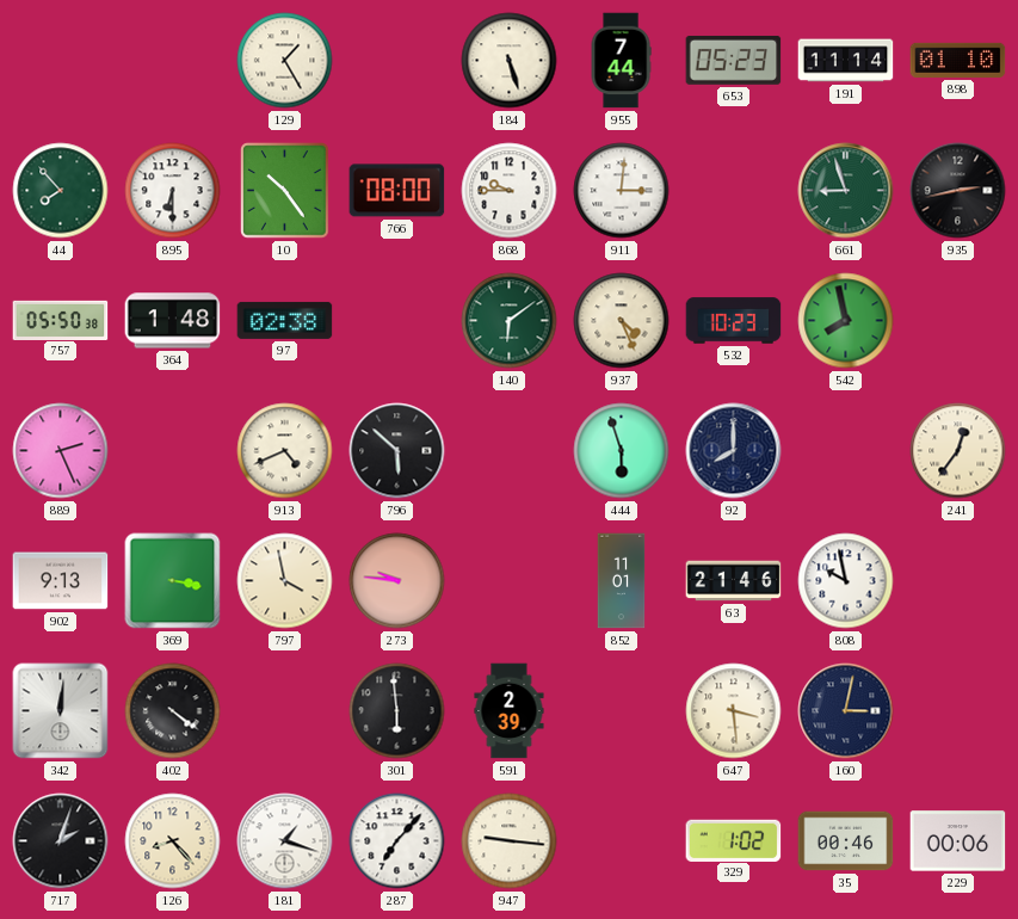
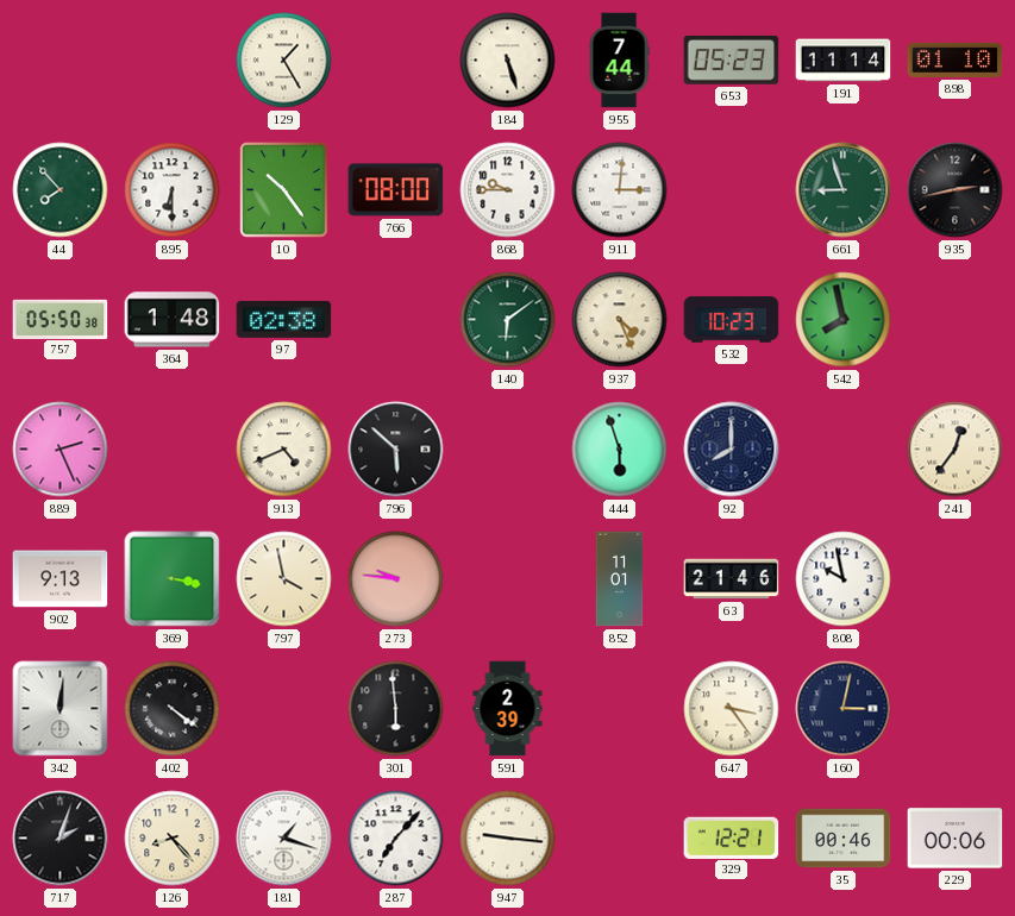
647: 3:29 -> 3:24 (732, 709)
329: 1:02 -> 12:21 (732, 837)
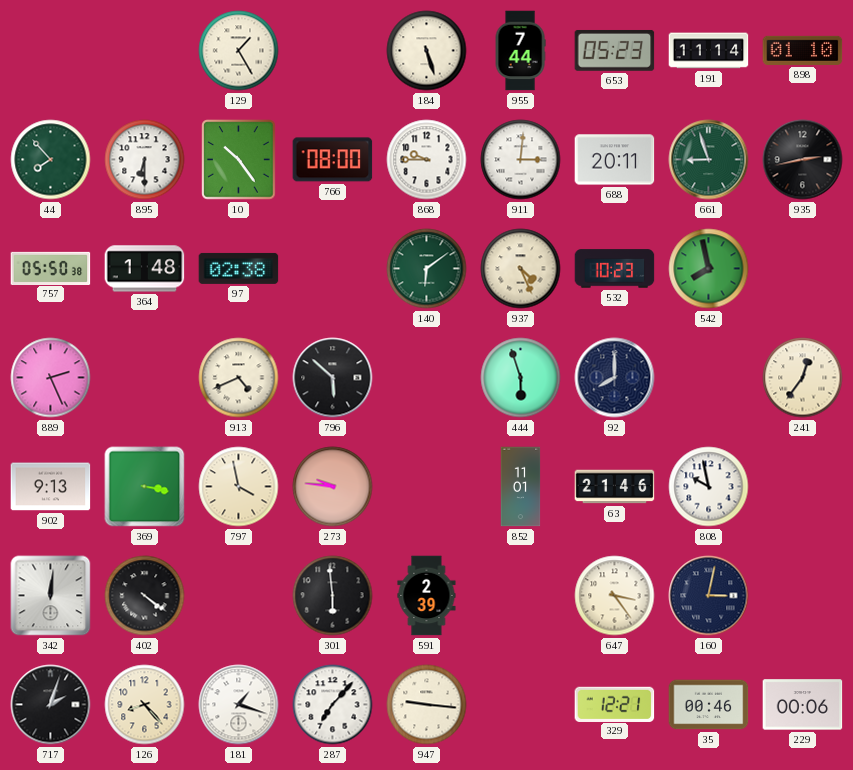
688: none -> 20:11 (615, 160)
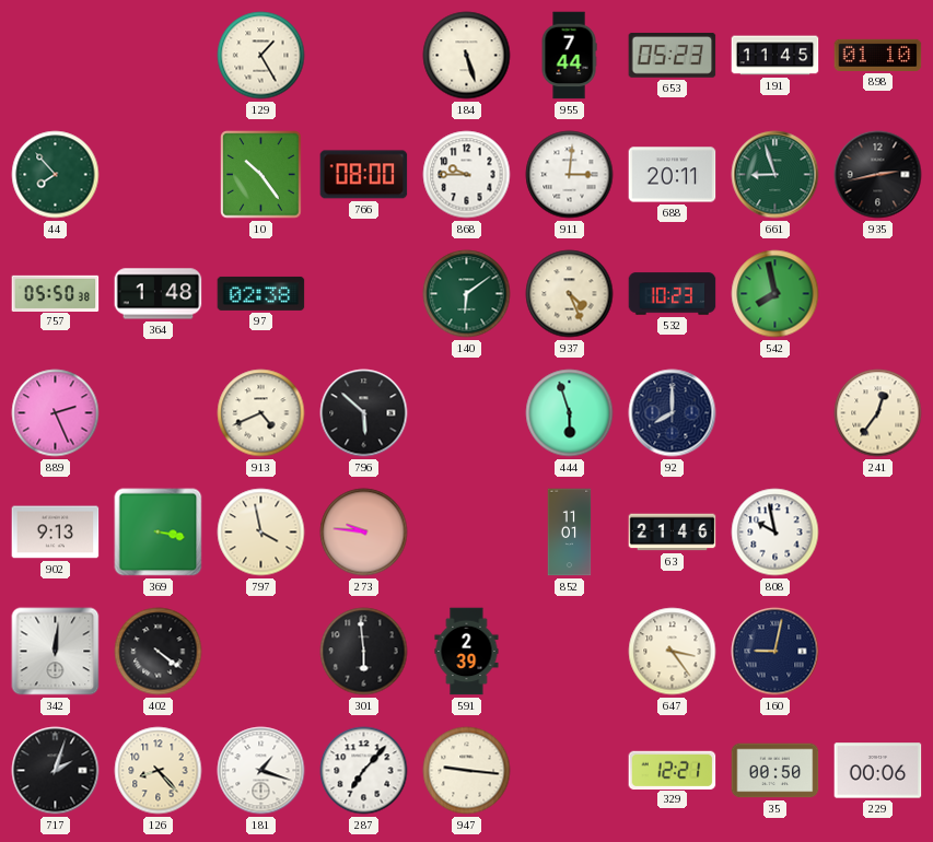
191: 11:14 -> 11:45 (775, 56)
895: 6:30 -> none (145, 160)
160: 3:02 -> 9:02 (775, 652)
35: 00:46 -> 00:50 (775, 771)
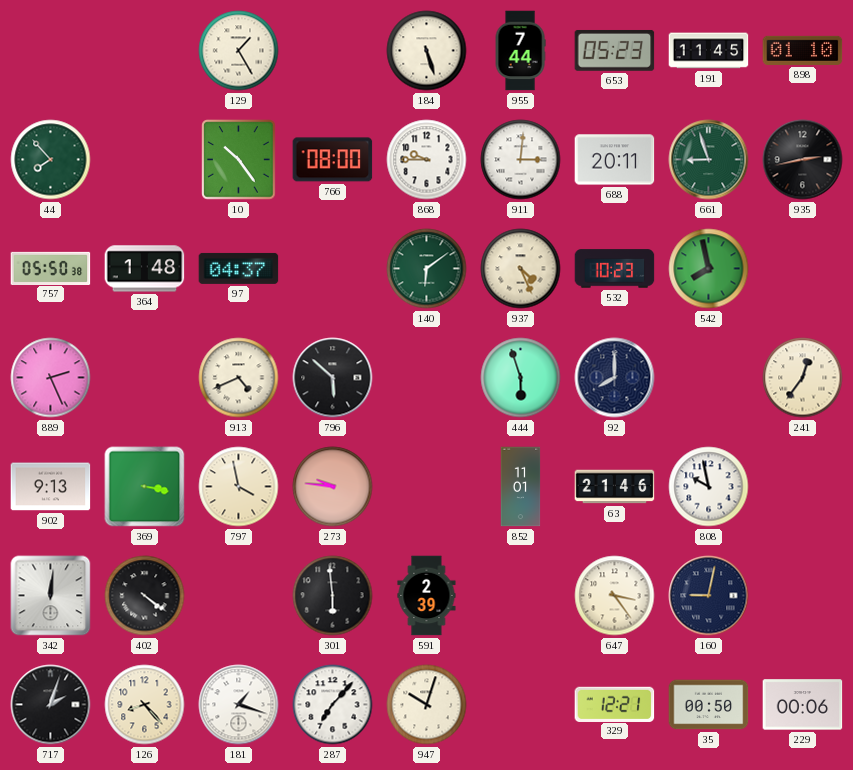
97: 02:38 -> 04:37 (239, 268)
947: 9:16 -> 10:03 (427, 705)
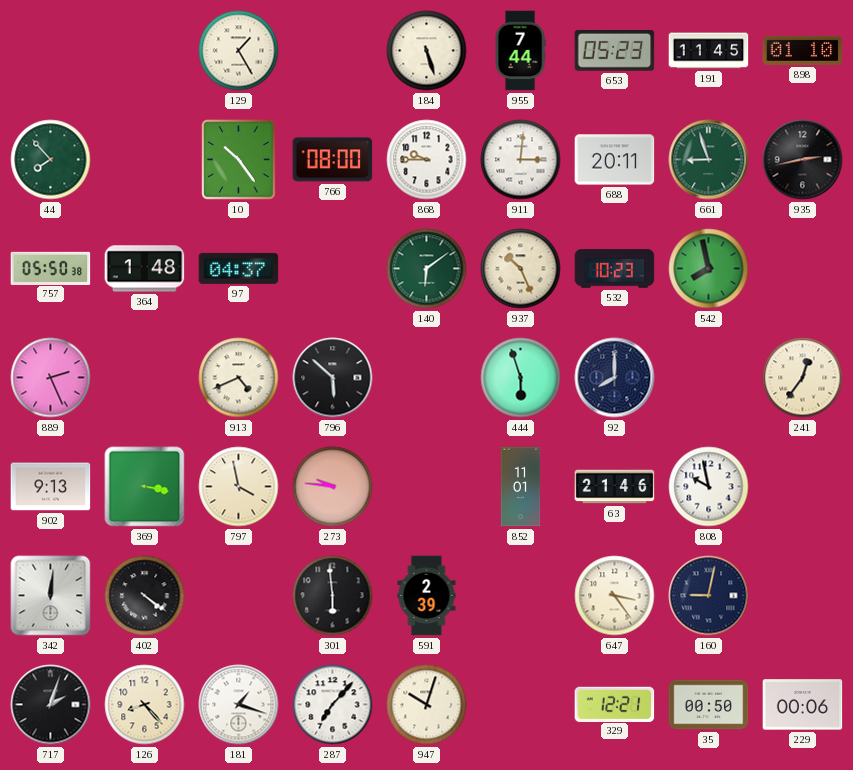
937: 4:26 -> 10:26 (521, 269)
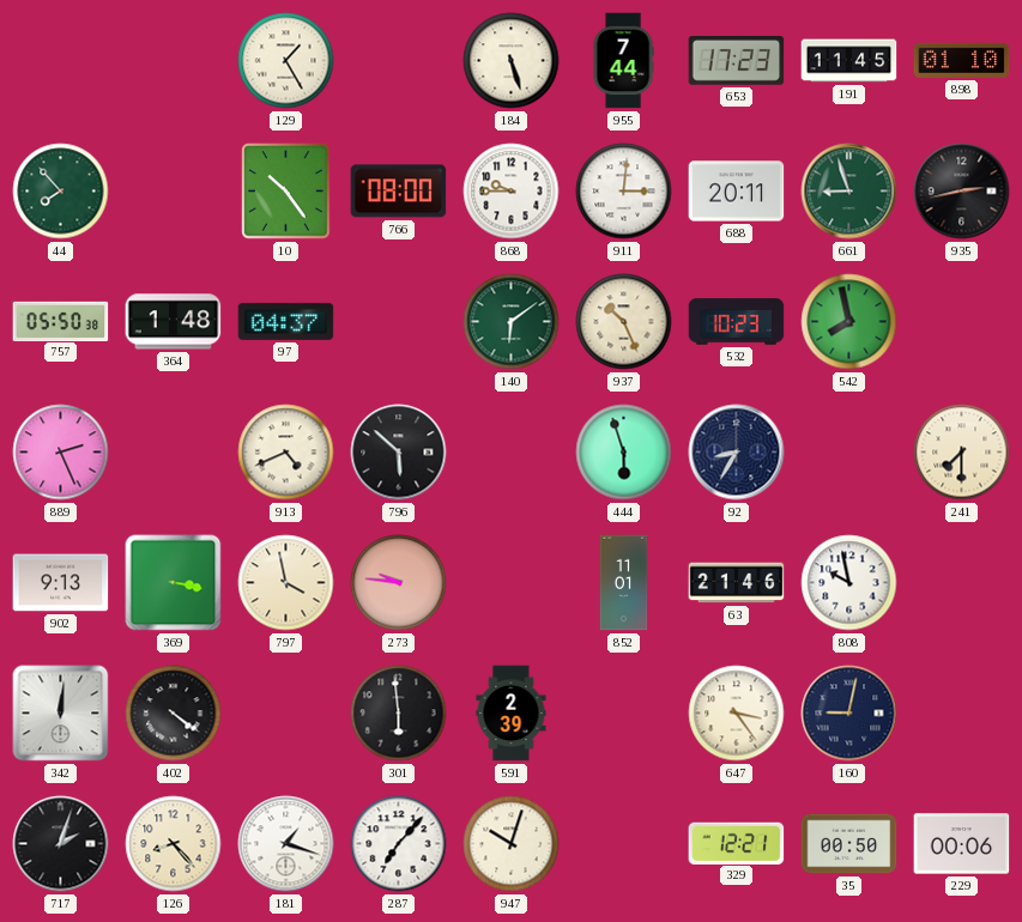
653: 05:23 -> 17:23 (737, 61)
92: 8:00 -> 8:35 (737, 453)
241: 12:36 -> 7:30 (962, 453)
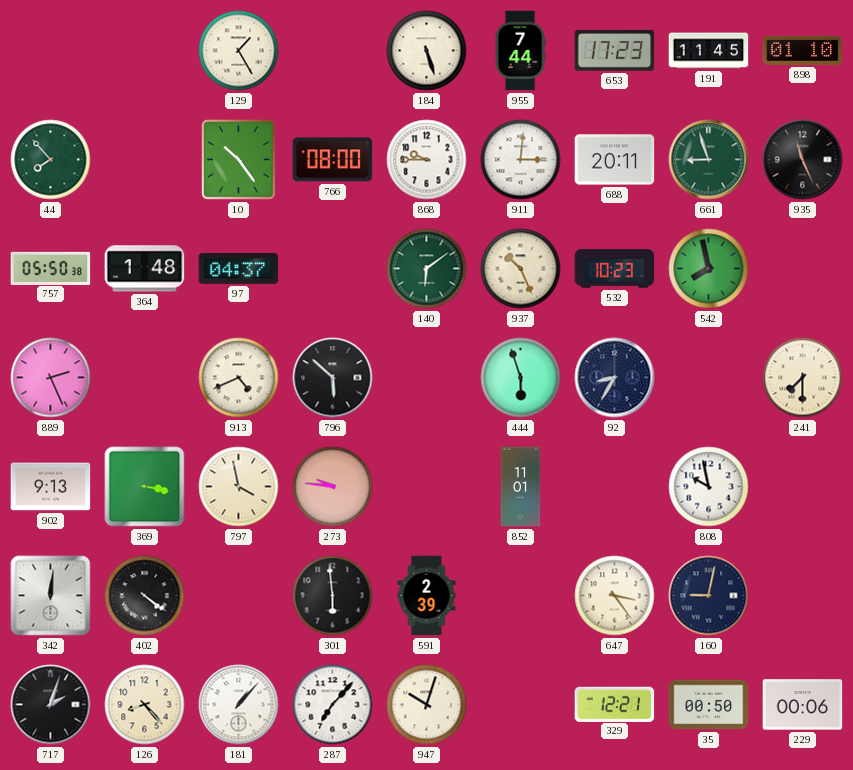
935: 2:43 -> 11:26 (803, 160)
63: 21:46 -> none (737, 583)
181: 1:18 -> 1:07 (239, 705)
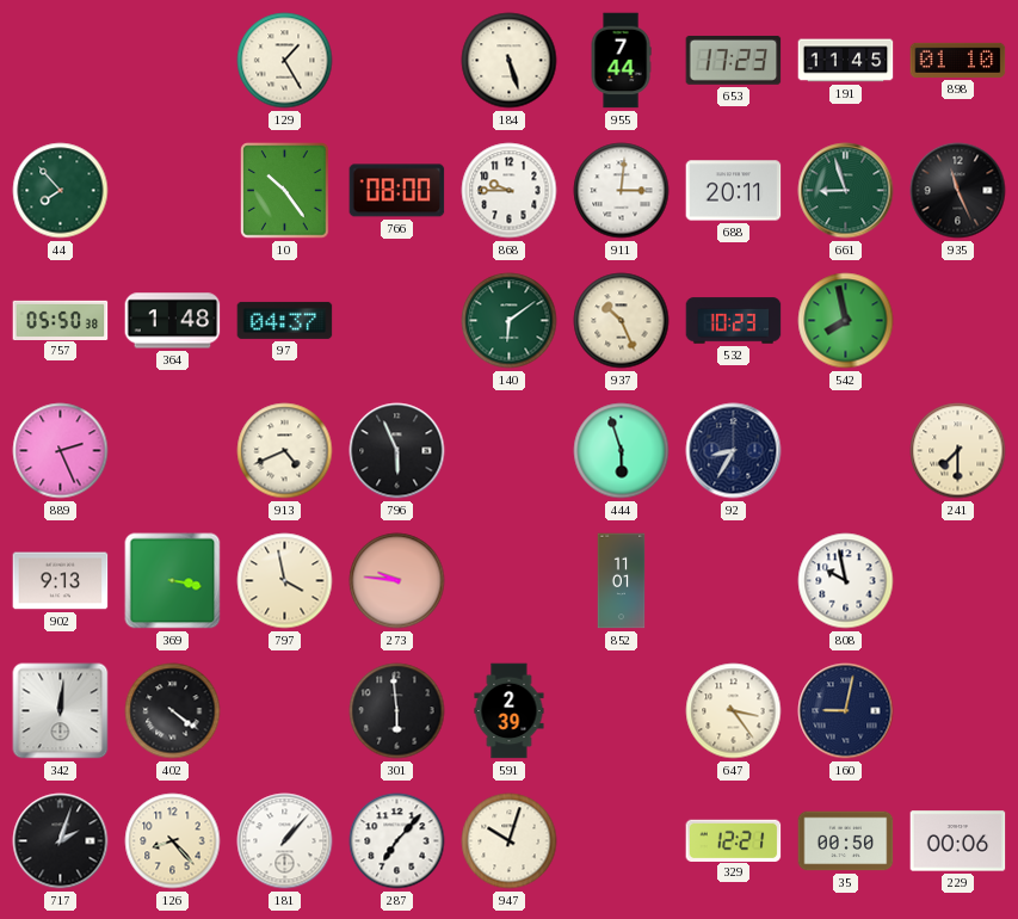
796: 5:52 -> 5:56 (397, 451)
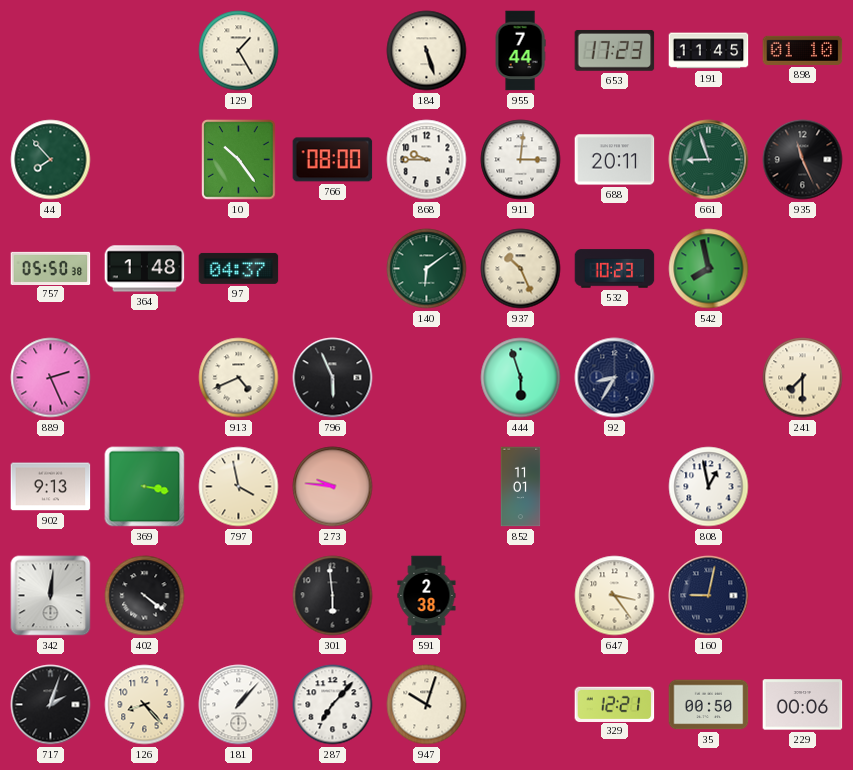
808: 9:58 -> 12:58 (709, 487)
591: 2:39 -> 2:38 (427, 596)
